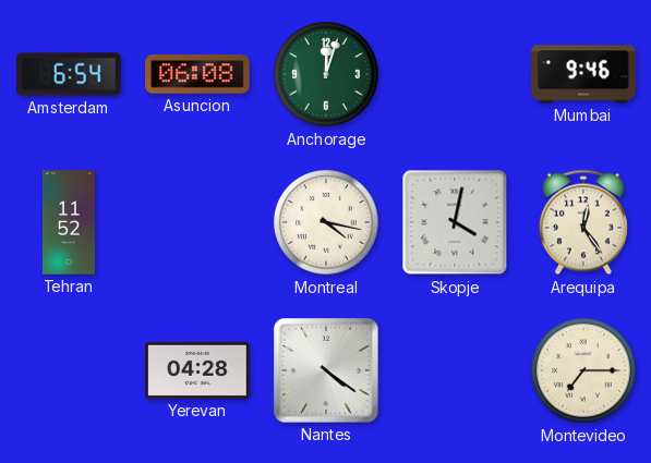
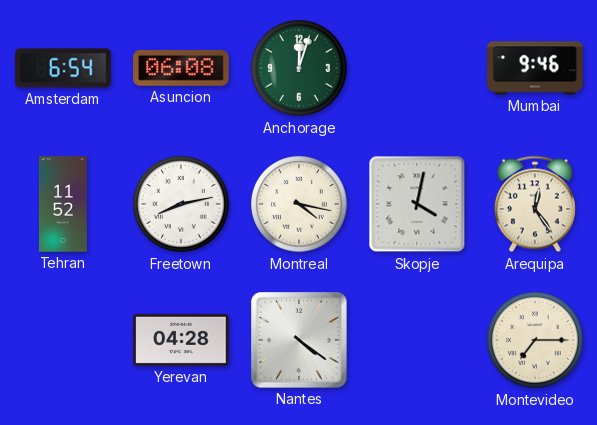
Freetown: none -> 8:13 (181, 204)
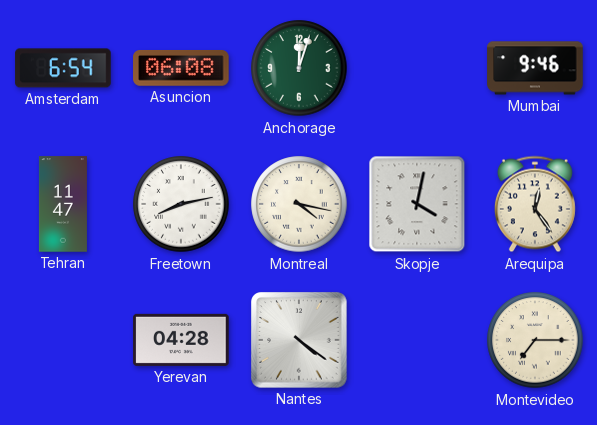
Tehran: 11:52 -> 11:47 (63, 204)
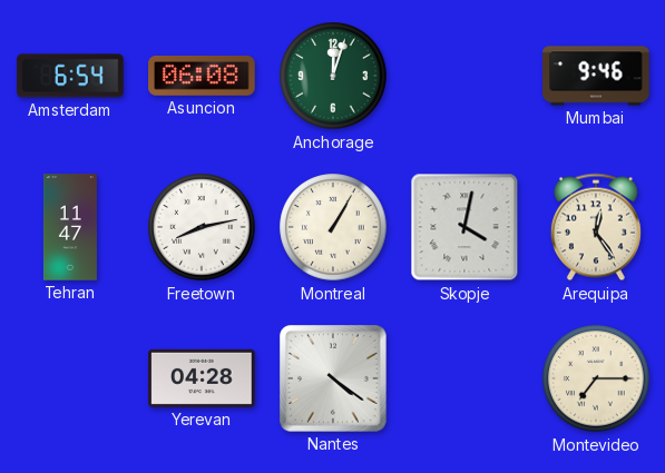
Montreal: 4:17 -> 1:05 (333, 227)
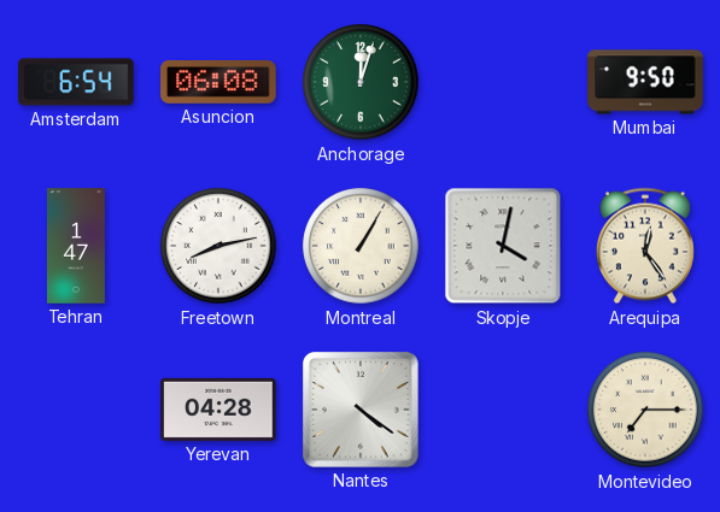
Mumbai: 9:46 -> 9:50 (645, 82)
Tehran: 11:47 -> 1:47 (76, 246)
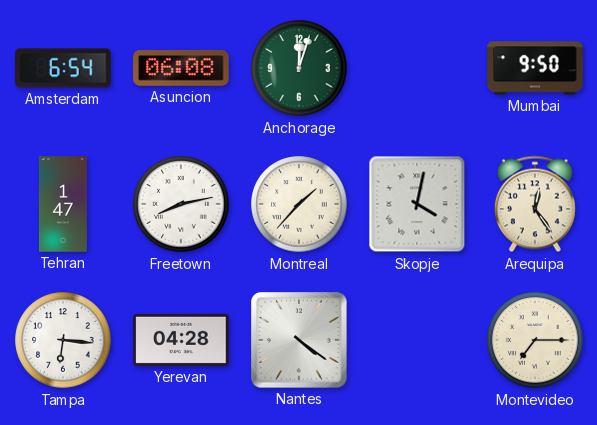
Montreal: 1:05 -> 1:37 (299, 204)
Tampa: none -> 6:16 (63, 340)
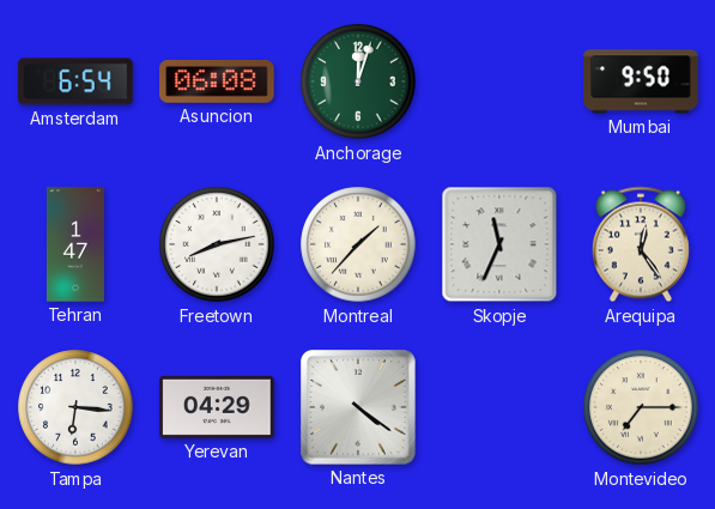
Skopje: 4:02 -> 11:34 (499, 244)
Yerevan: 04:28 -> 04:29 (217, 407)
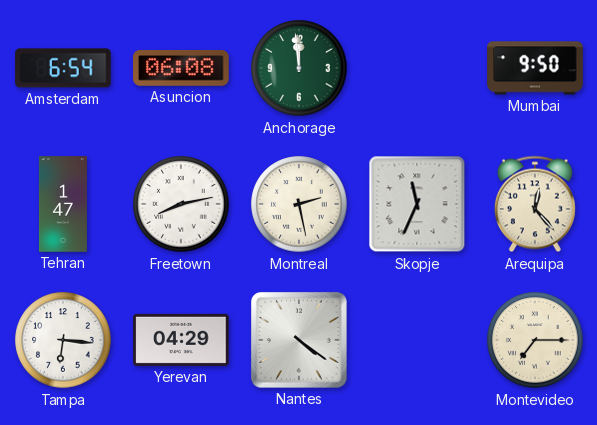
Anchorage: 12:03 -> 11:59 (299, 68)
Montreal: 1:37 -> 2:28 (299, 204)
Arequipa: 12:24 -> 12:23 (535, 204)
